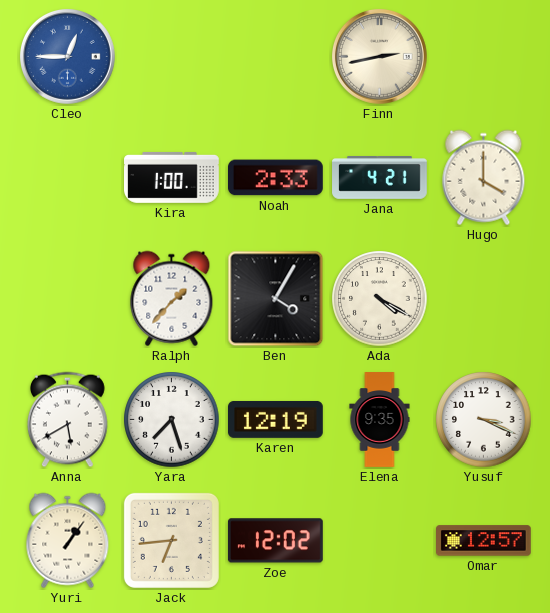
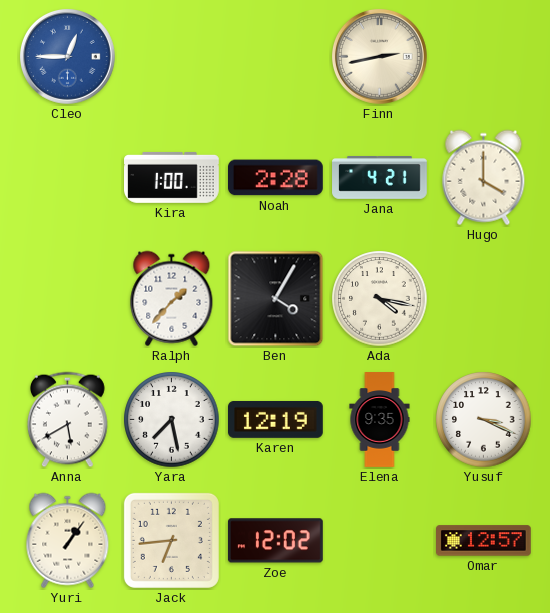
Noah: 2:33 -> 2:28 (276, 178)
Ada: 4:20 -> 4:17 (380, 299)
Yara: 7:27 -> 7:28 (172, 420)
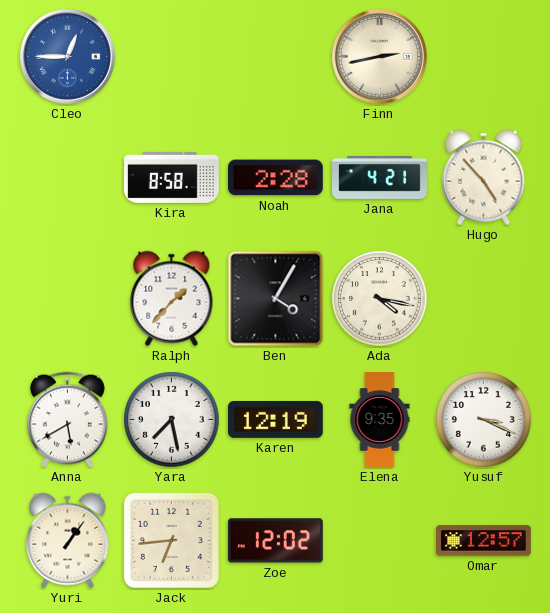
Kira: 1:00 -> 8:58 (172, 177)
Hugo: 4:00 -> 4:53 (484, 178)
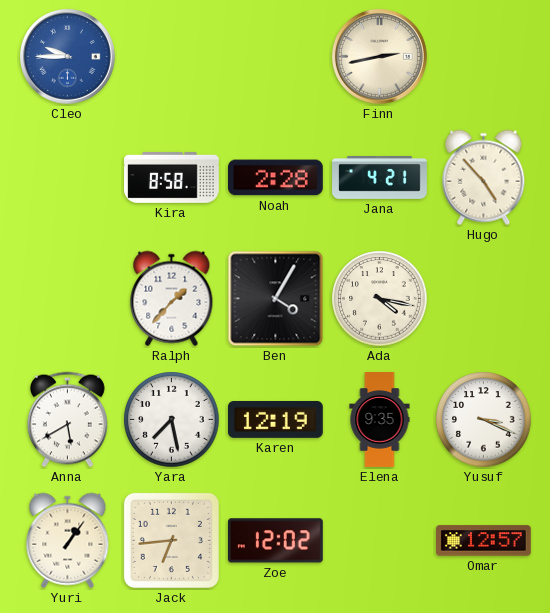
Cleo: 12:45 -> 9:45 (67, 56)
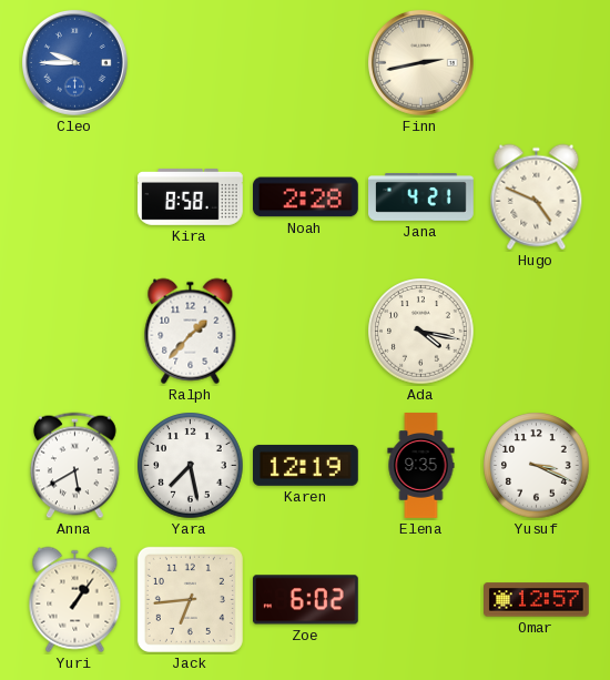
Hugo: 4:53 -> 4:49 (537, 197)
Ben: 4:05 -> none (276, 299)
Zoe: 12:02 -> 6:02 (305, 600)
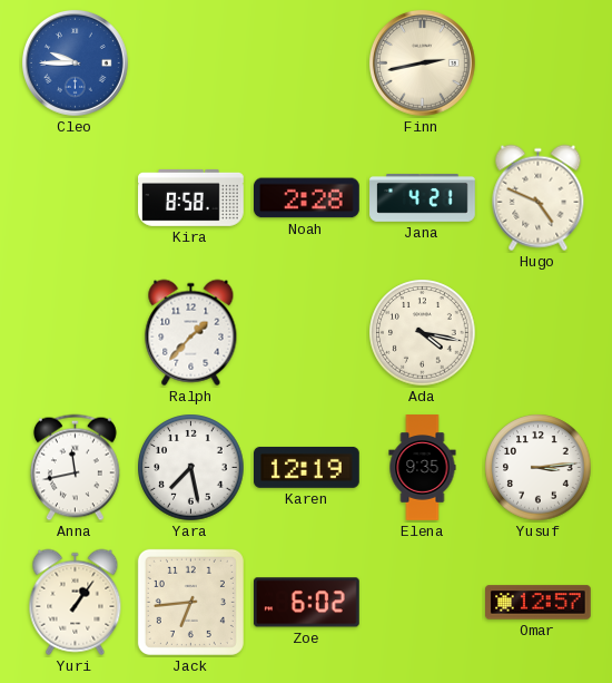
Anna: 5:40 -> 11:43 (75, 468)
Yusuf: 3:19 -> 3:14 (539, 468)
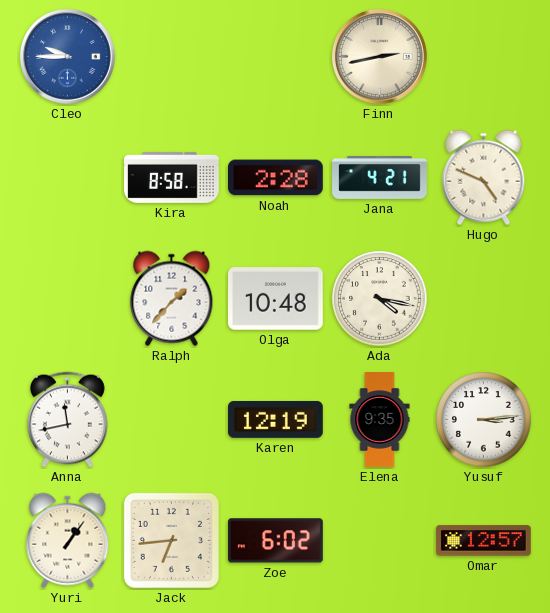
Olga: none -> 10:48 (276, 299)
Yara: 7:28 -> none (191, 468)
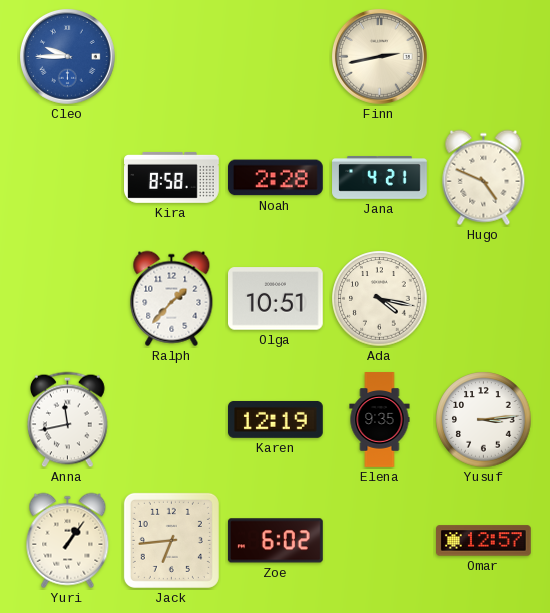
Olga: 10:48 -> 10:51 (276, 299)
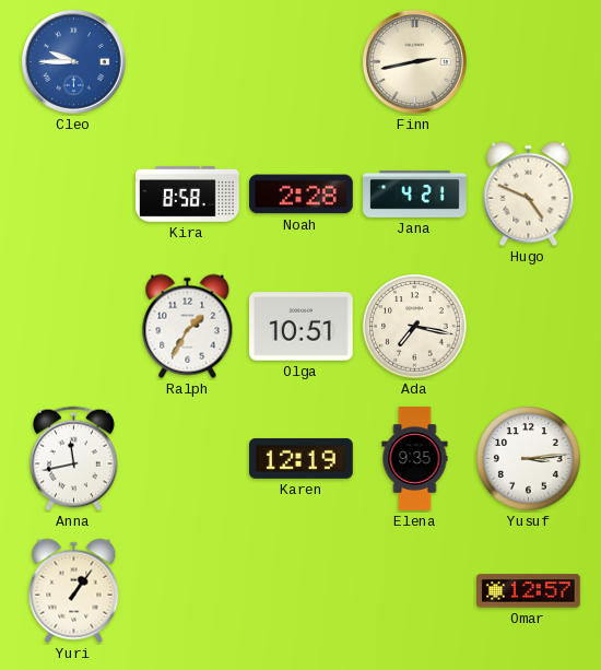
Ralph: 1:37 -> 1:35 (188, 327)
Ada: 4:17 -> 7:17 (415, 327)
Jack: 6:44 -> none (171, 540)
Zoe: 6:02 -> none (275, 541)
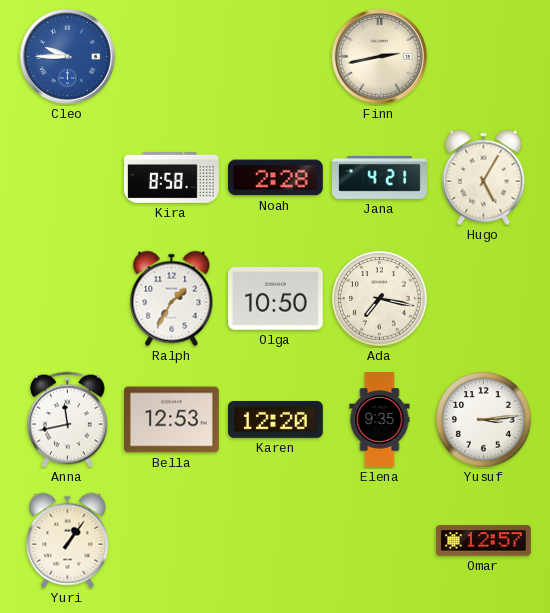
Hugo: 4:49 -> 5:05 (484, 178)
Olga: 10:51 -> 10:50 (276, 299)
Bella: none -> 12:53 (172, 420)
Karen: 12:19 -> 12:20 (276, 419)
